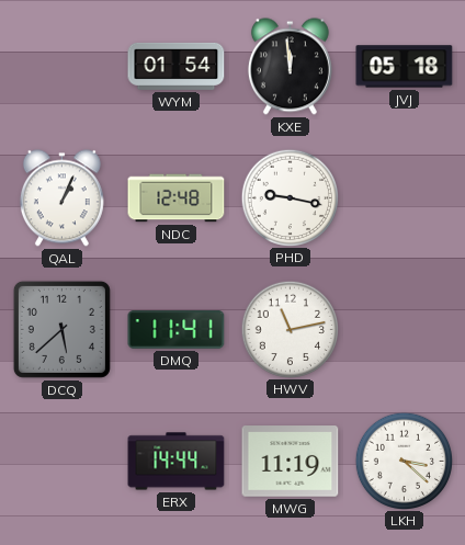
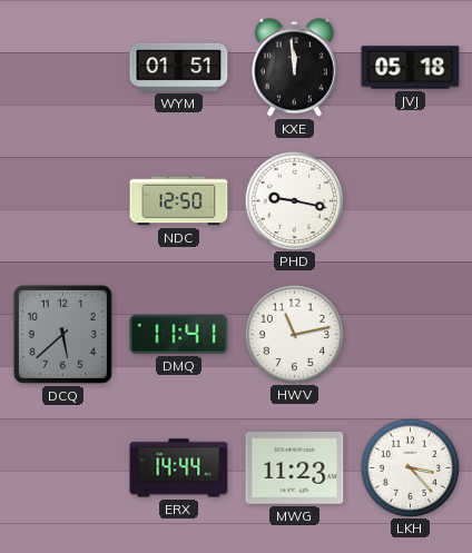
WYM: 01:54 -> 01:51 (179, 67)
QAL: 1:04 -> none (61, 198)
NDC: 12:48 -> 12:50 (179, 201)
MWG: 11:19 -> 11:23 (295, 468)
LKH: 3:22 -> 3:23 (410, 467)
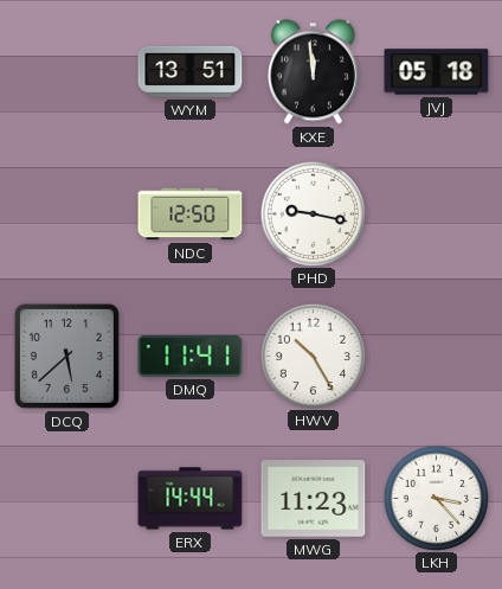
WYM: 01:51 -> 13:51 (191, 71)
HWV: 11:13 -> 10:25 (313, 356)
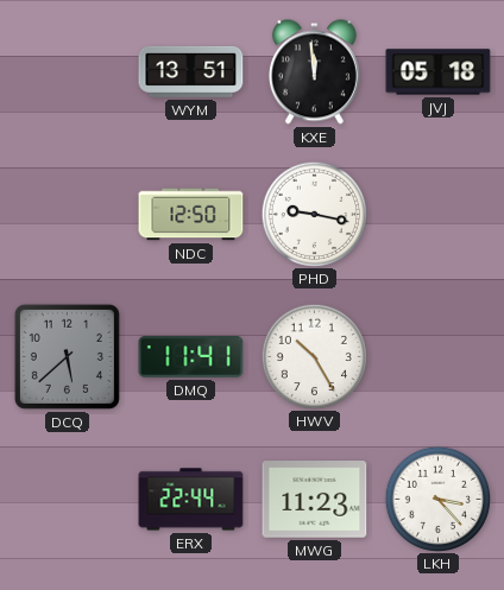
ERX: 14:44 -> 22:44 (191, 500)
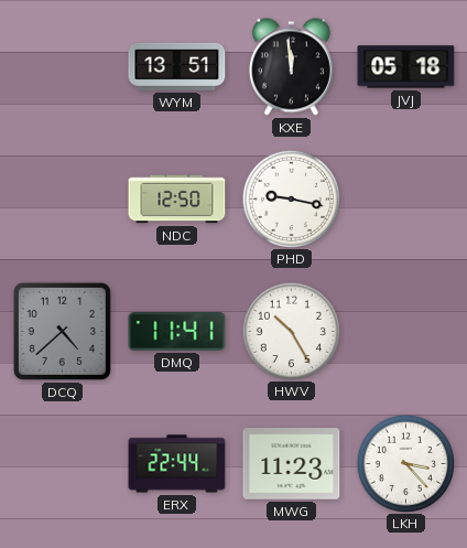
DCQ: 5:38 -> 4:38 (62, 331)
